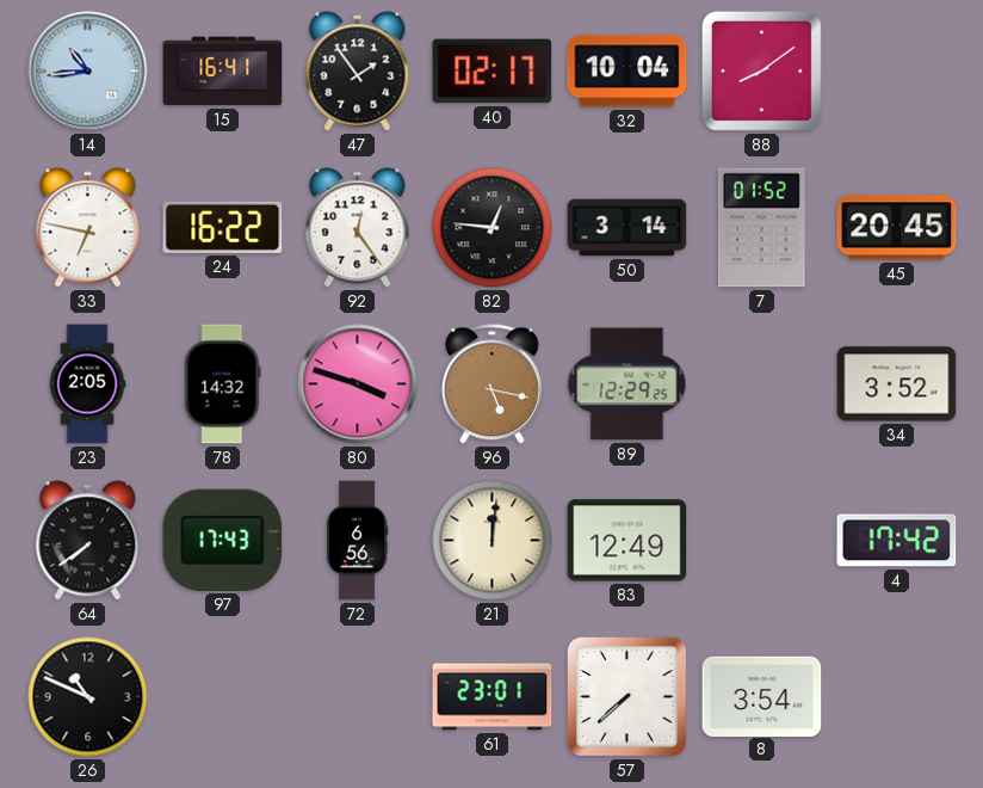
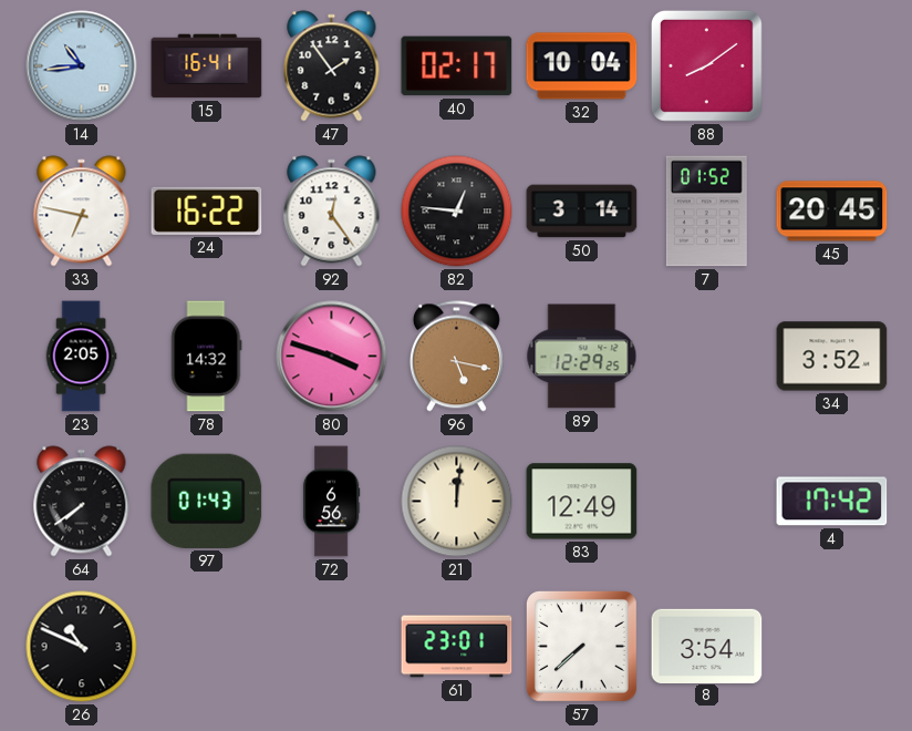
97: 17:43 -> 01:43 (207, 501)
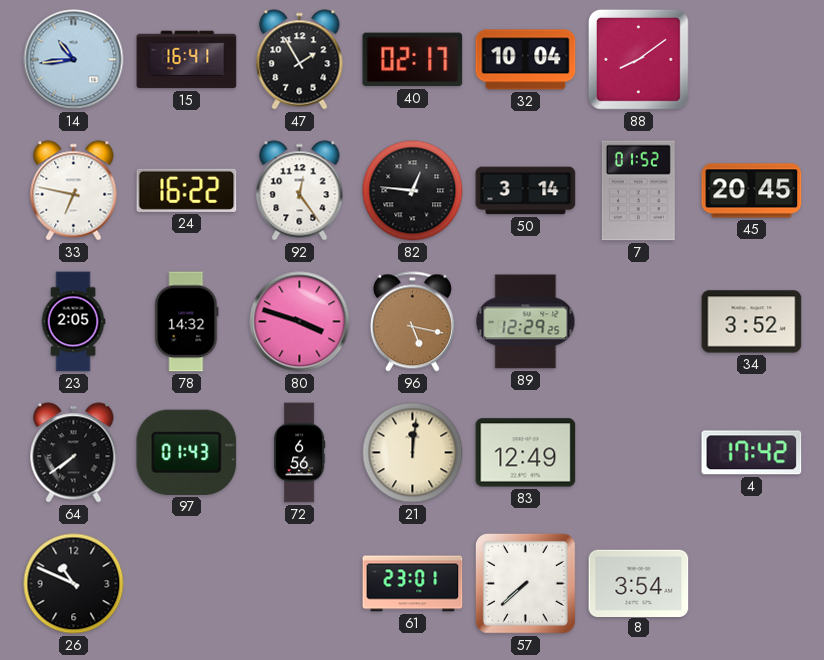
47: 1:54 -> 1:55 (300, 60)
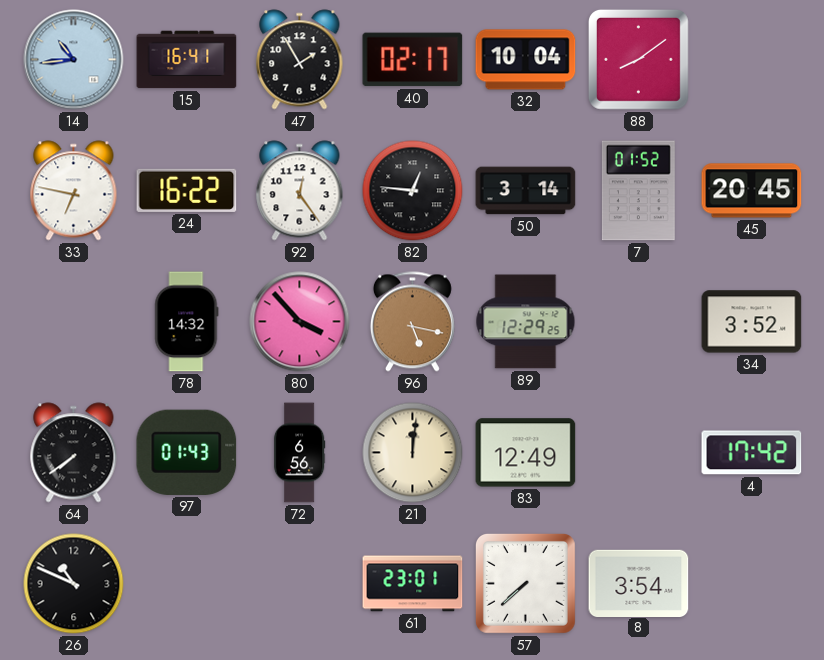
23: 2:05 -> none (73, 322)
80: 3:48 -> 3:53 (300, 322)
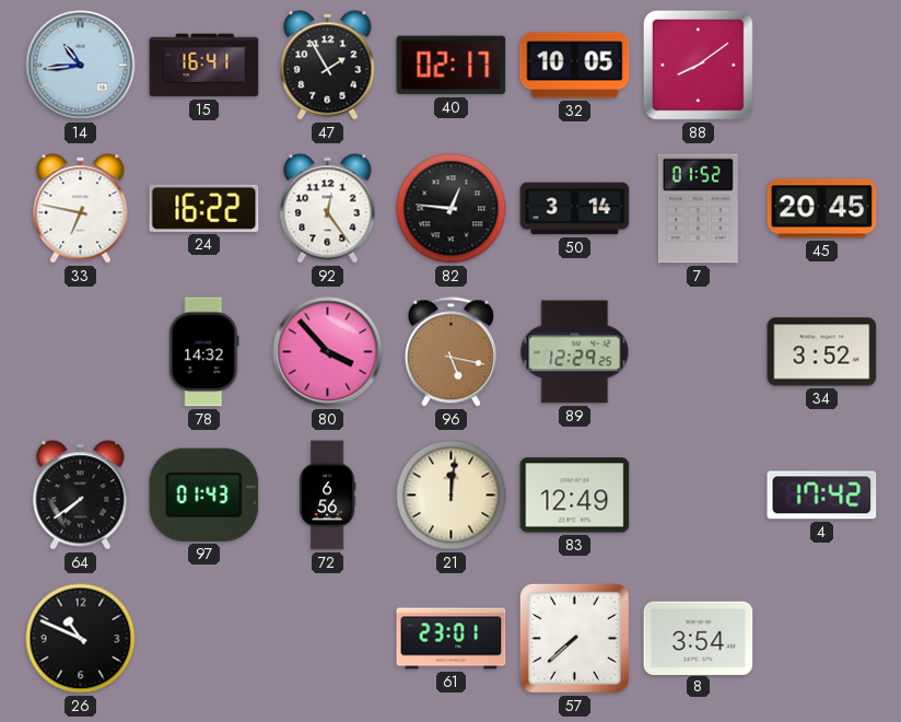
32: 10:04 -> 10:05 (575, 66)
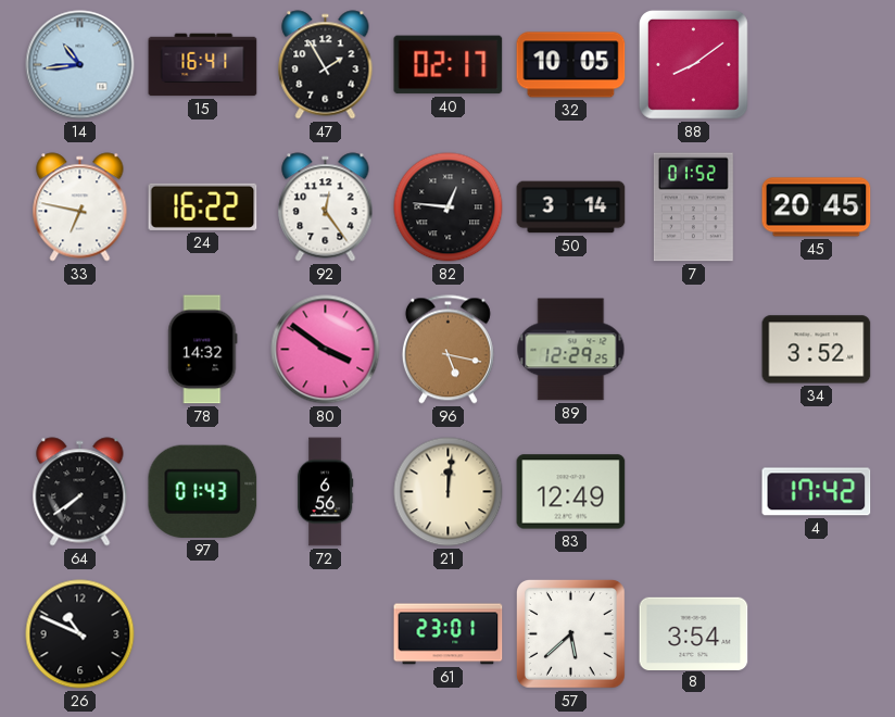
80: 3:53 -> 3:51 (326, 350)
57: 7:38 -> 5:38 (570, 633)
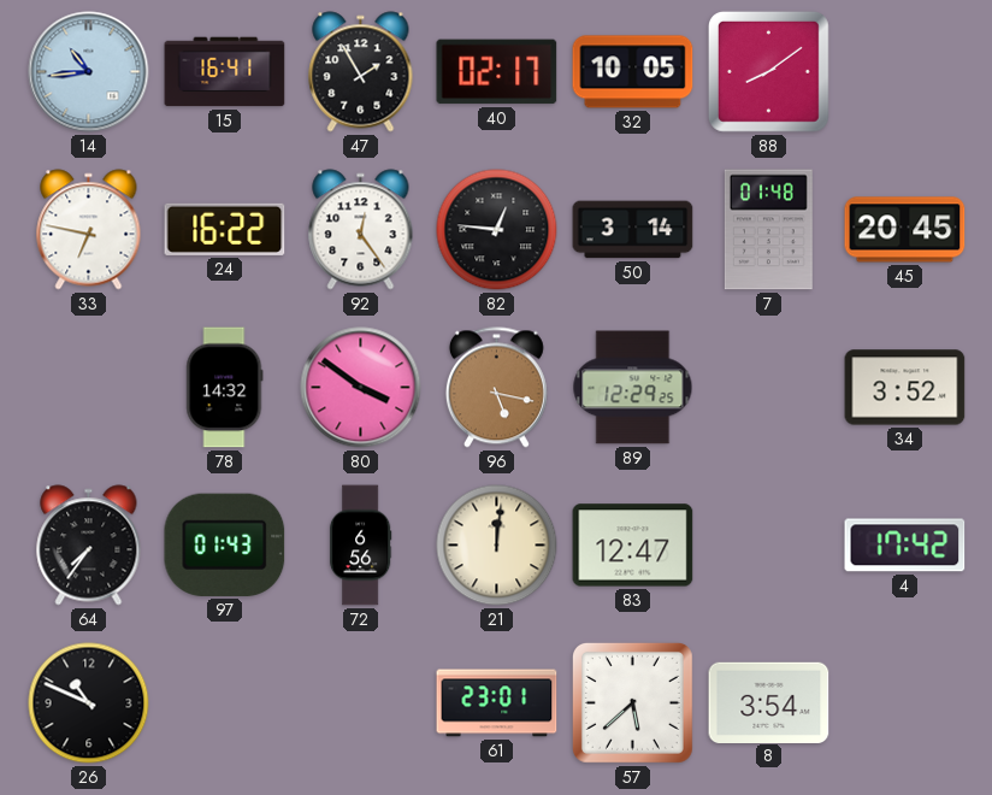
7: 01:52 -> 01:48 (768, 230)
64: 7:39 -> 7:36 (89, 546)
83: 12:49 -> 12:47 (633, 546)
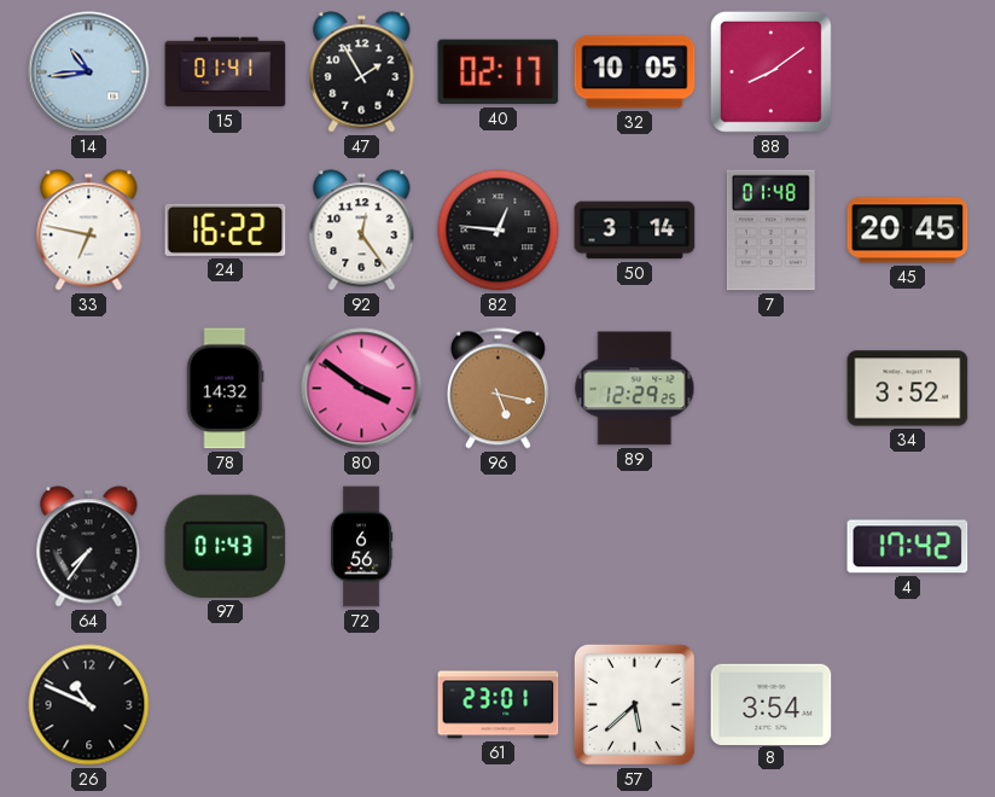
15: 16:41 -> 01:41 (226, 72)
21: 12:01 -> none (497, 546)
83: 12:47 -> none (633, 546)
